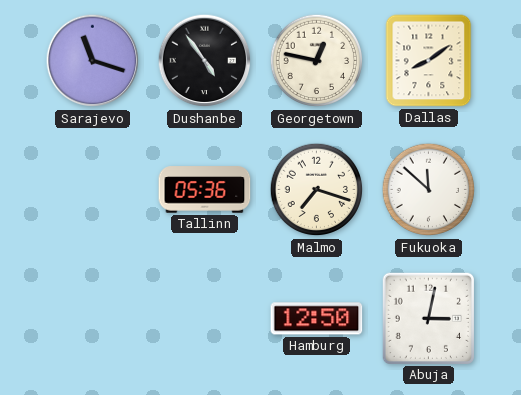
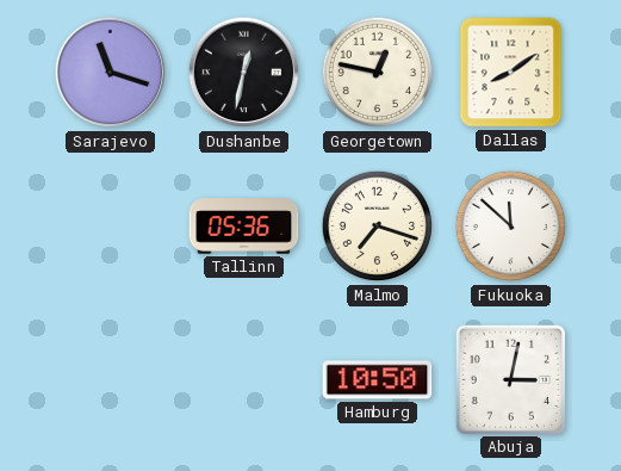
Dushanbe: 4:54 -> 12:32 (244, 73)
Hamburg: 12:50 -> 10:50 (378, 380)
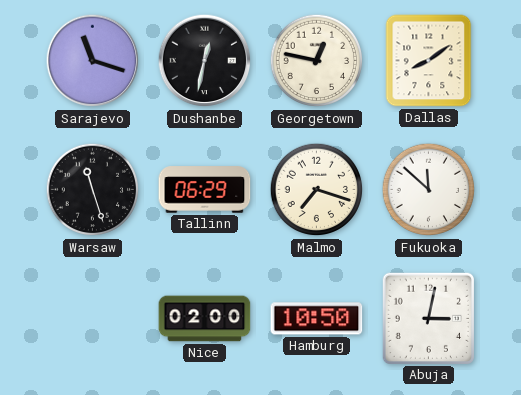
Warsaw: none -> 11:27 (93, 190)
Tallinn: 05:36 -> 06:29 (205, 190)
Nice: none -> 02:00 (205, 319)
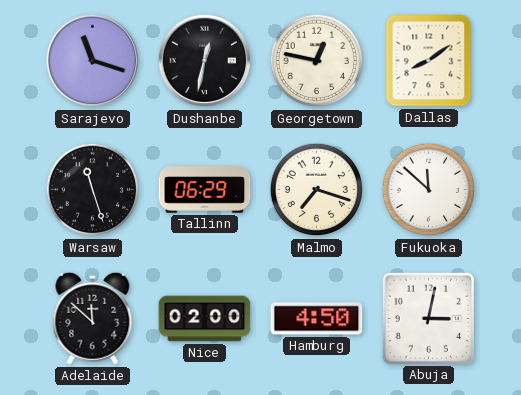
Adelaide: none -> 11:52 (93, 318)
Hamburg: 10:50 -> 4:50 (317, 319)
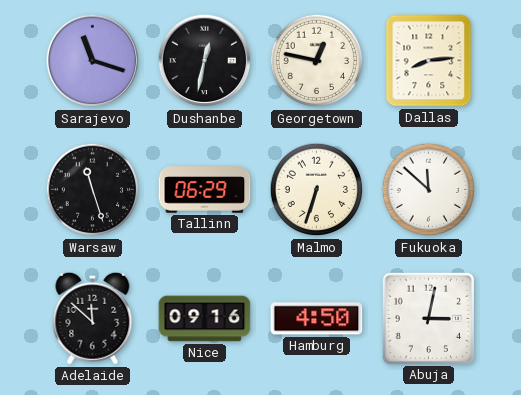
Dallas: 8:09 -> 8:14 (429, 61)
Malmo: 7:18 -> 6:33 (317, 190)
Nice: 02:00 -> 09:16 (205, 319)
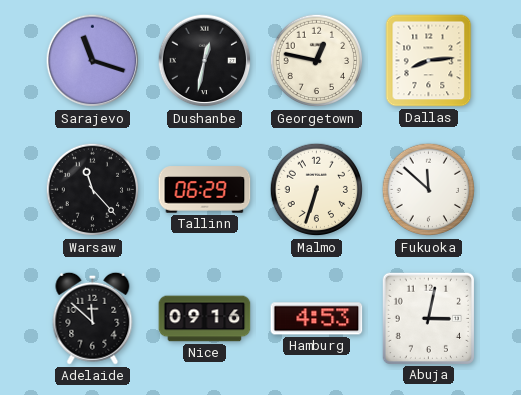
Warsaw: 11:27 -> 11:23 (93, 190)
Hamburg: 4:50 -> 4:53 (317, 319)
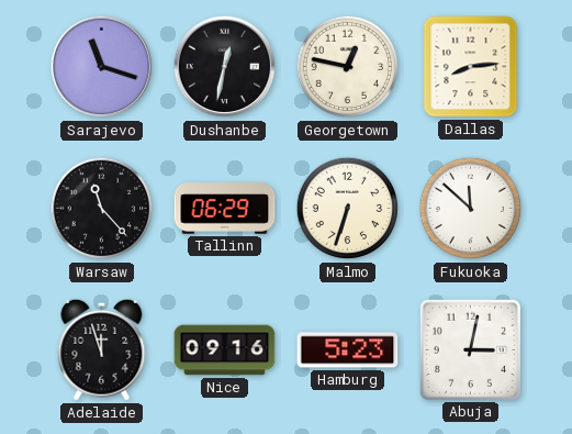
Adelaide: 11:52 -> 11:57 (102, 349)
Hamburg: 4:53 -> 5:23 (348, 350)
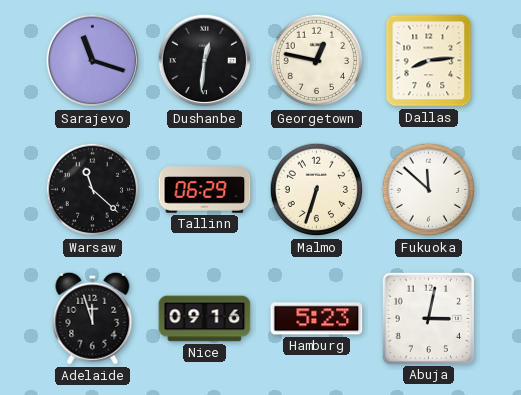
Dushanbe: 12:32 -> 12:31 (205, 61)
Warsaw: 11:23 -> 11:22 (93, 190)
